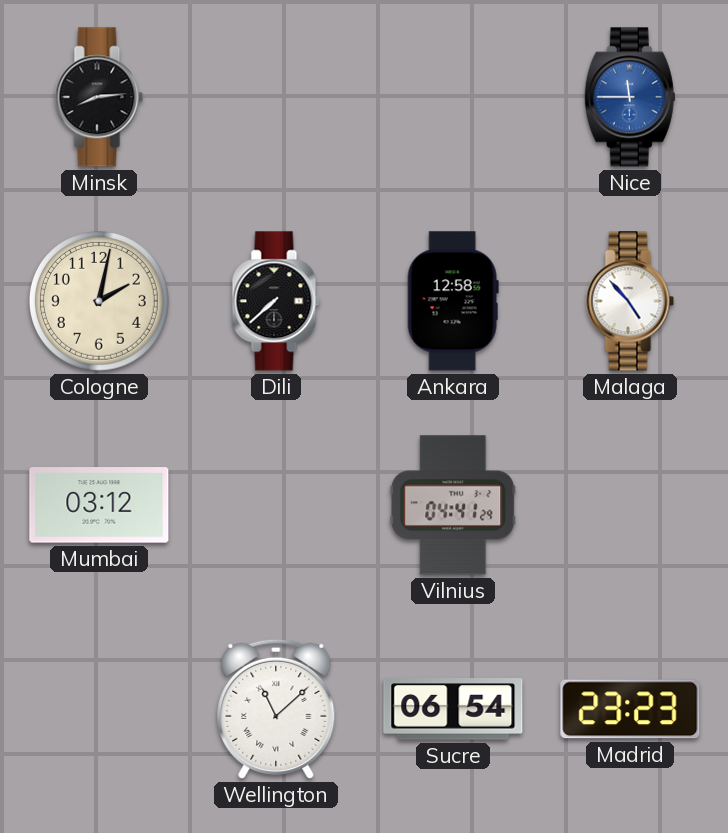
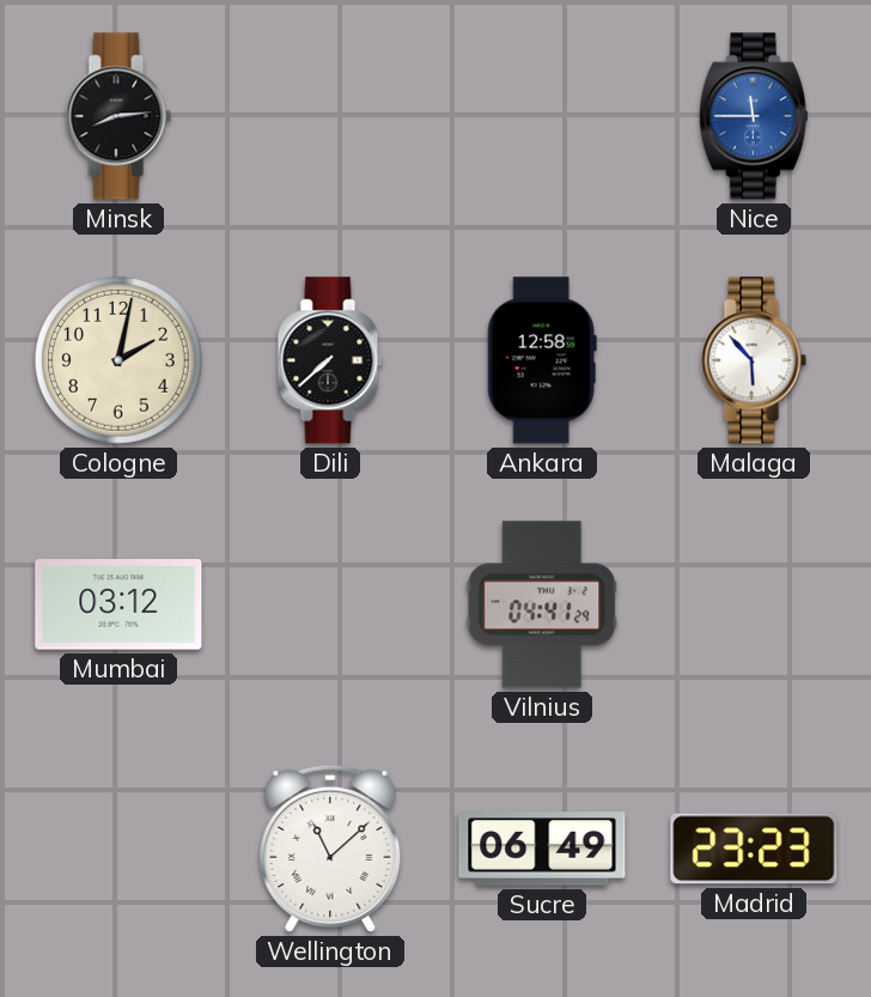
Malaga: 4:53 -> 5:53 (754, 360)
Sucre: 06:54 -> 06:49 (542, 849)
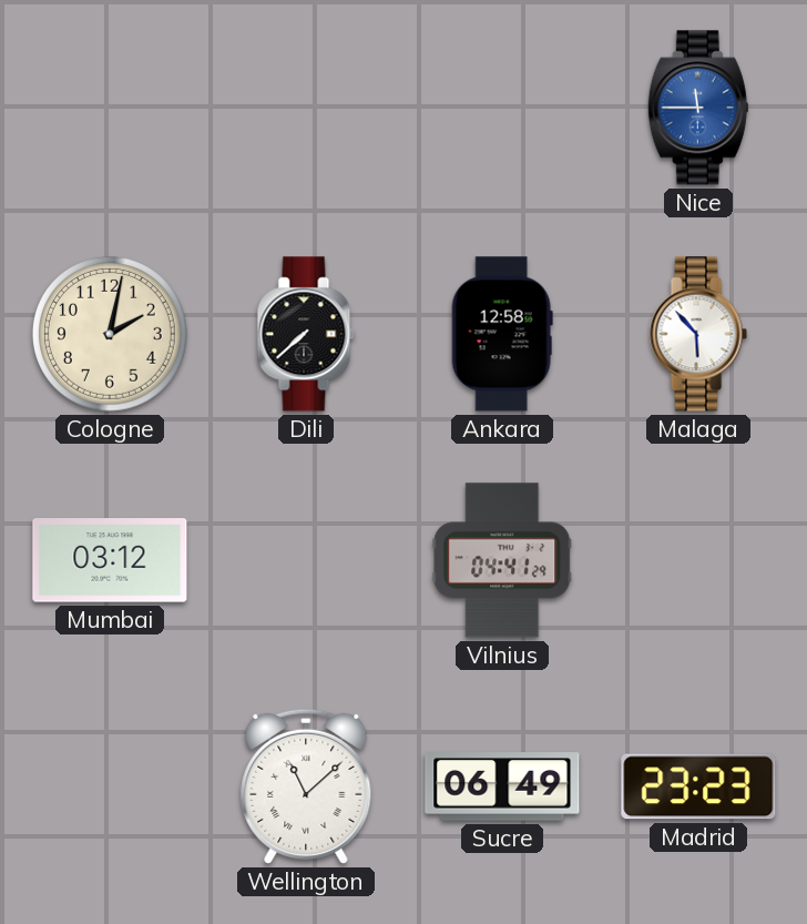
Minsk: 8:14 -> none (118, 116)
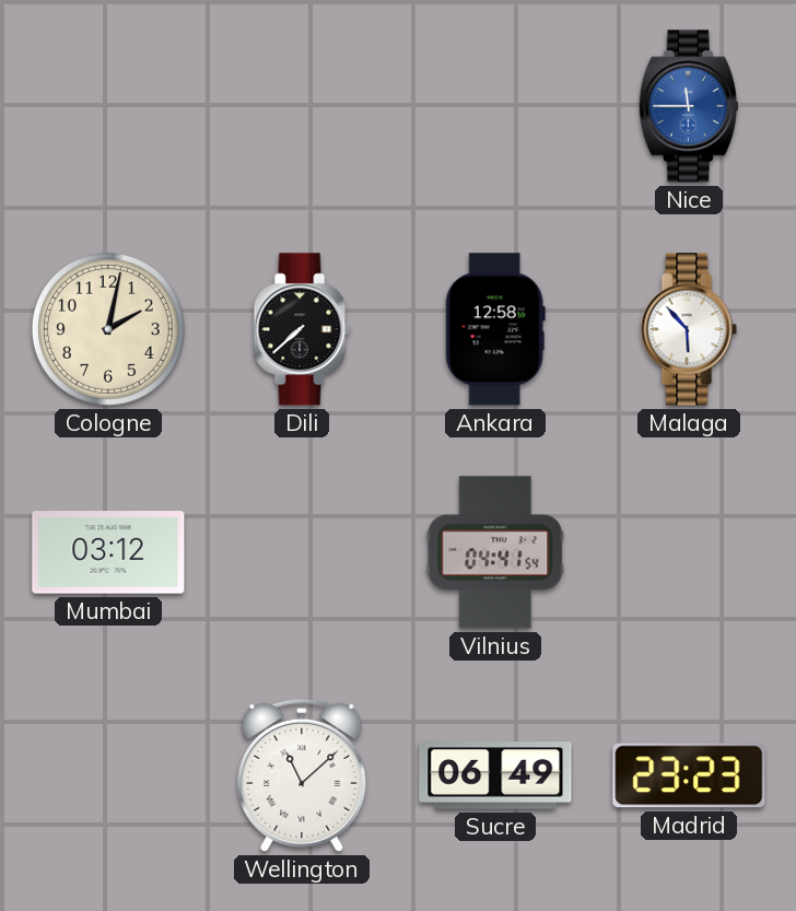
Vilnius: 04:41:29 -> 04:41:54 (495, 552)
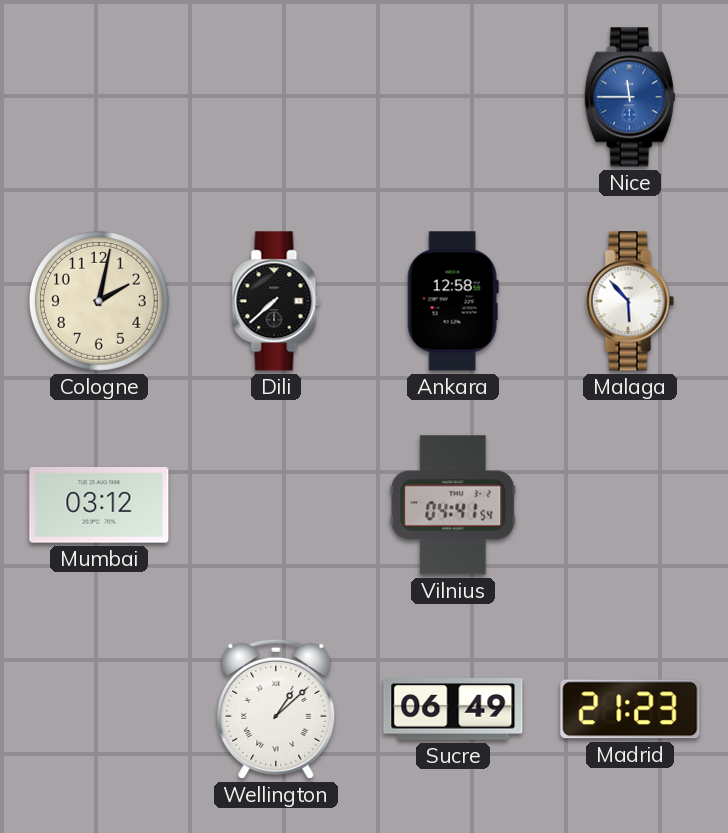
Wellington: 11:08 -> 1:08 (276, 709)
Madrid: 23:23 -> 21:23 (630, 709)
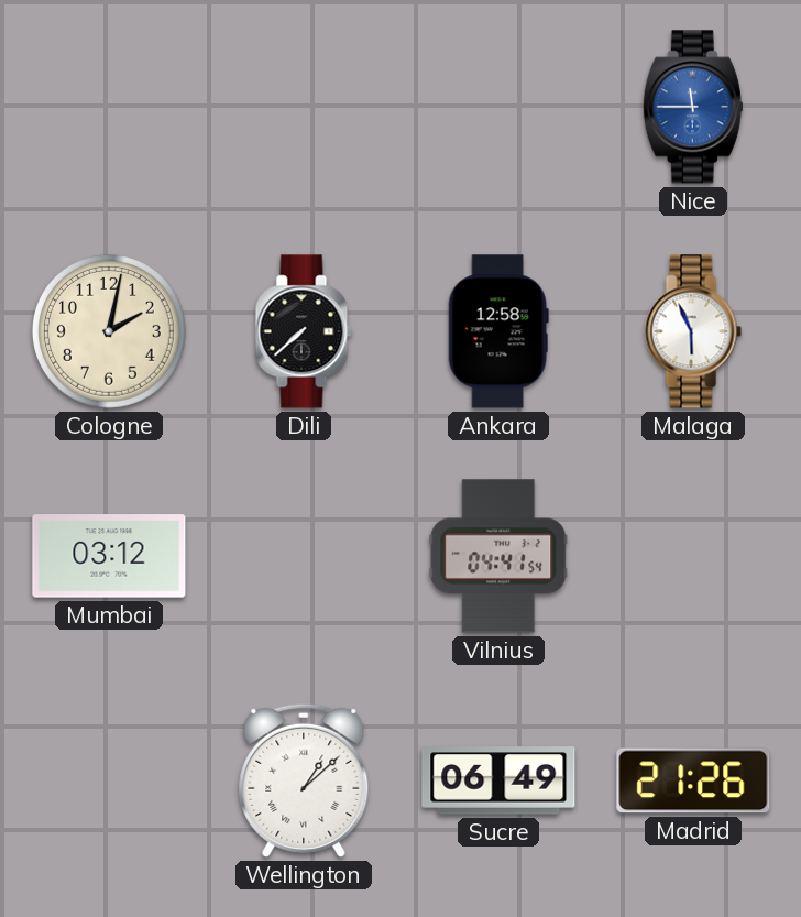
Malaga: 5:53 -> 5:56 (693, 331)
Madrid: 21:23 -> 21:26 (693, 780)
